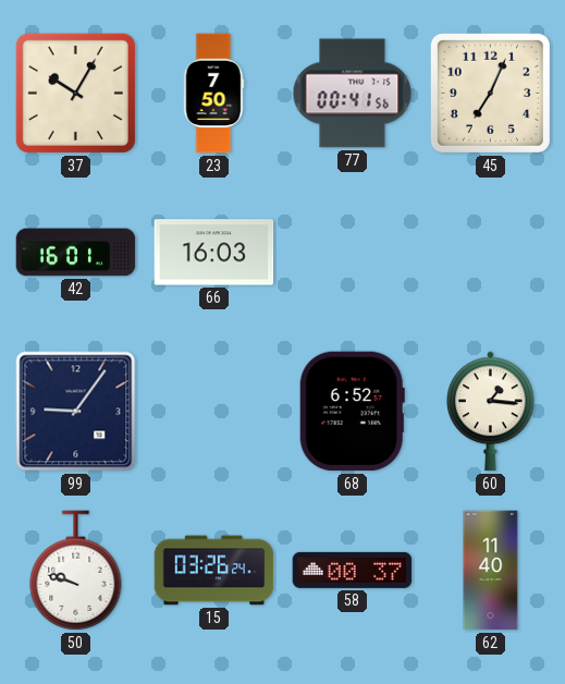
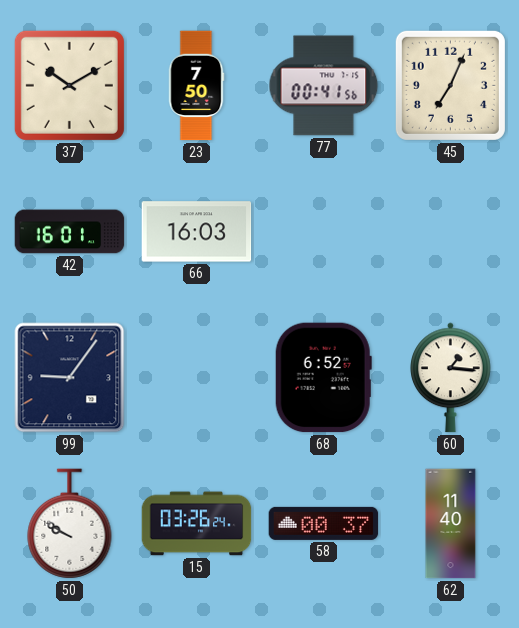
37: 10:05 -> 10:10 (69, 85)
50: 9:48 -> 9:50 (70, 524)
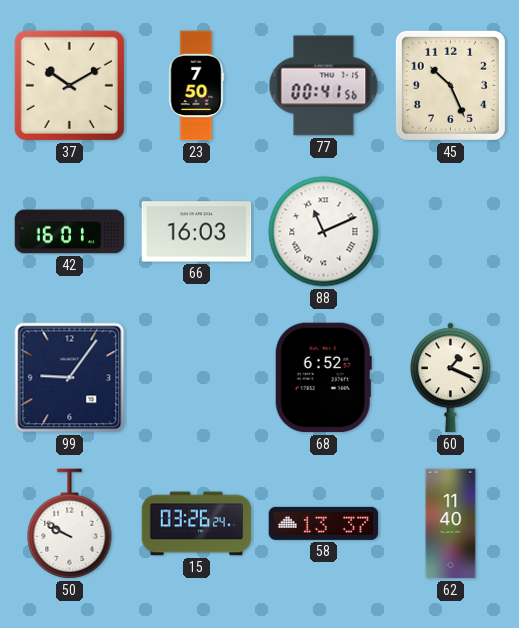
45: 7:04 -> 10:26 (450, 85)
88: none -> 11:11 (324, 232)
60: 1:16 -> 1:19 (451, 378)
58: 00:37 -> 13:37 (324, 523)
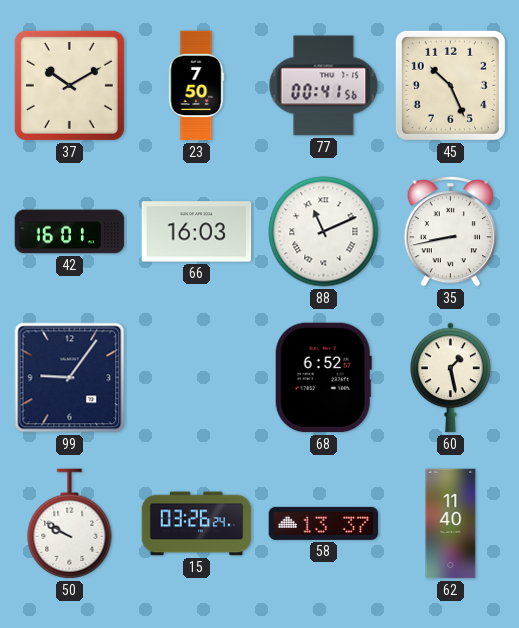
35: none -> 8:43 (450, 232)
60: 1:19 -> 1:28 (451, 378)
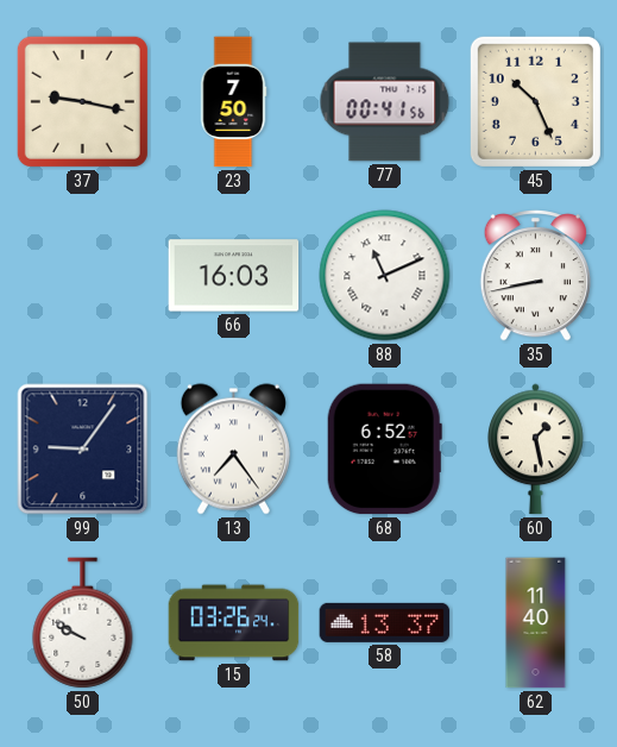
37: 10:10 -> 9:17 (82, 101)
42: 16:01 -> none (70, 232)
13: none -> 7:24 (233, 450)
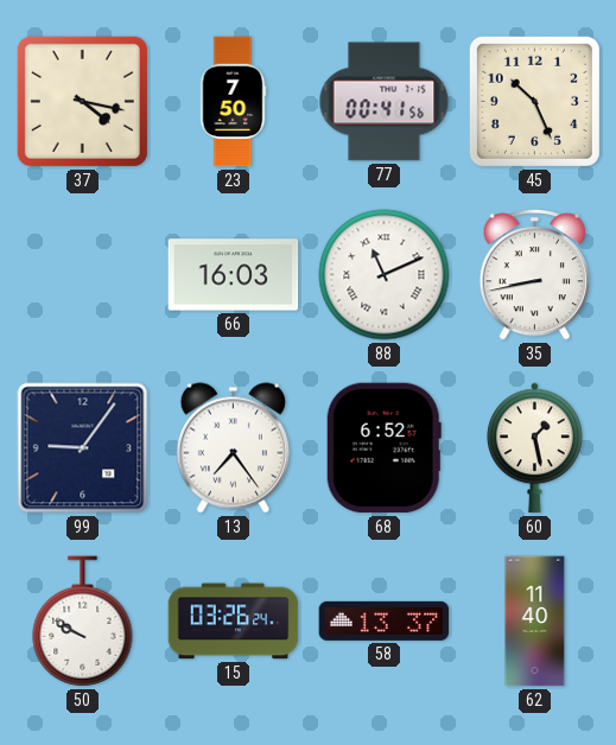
37: 9:17 -> 4:17 (82, 101)
